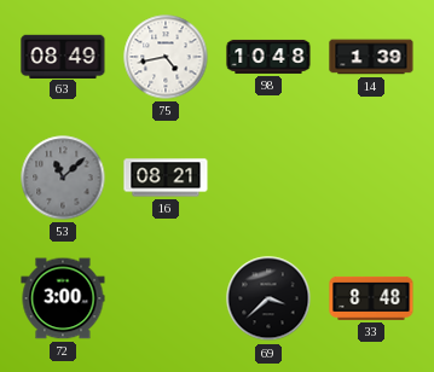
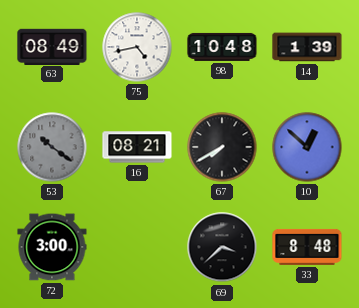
53: 11:08 -> 10:21 (52, 147)
67: none -> 7:40 (222, 147)
10: none -> 12:52 (307, 147)
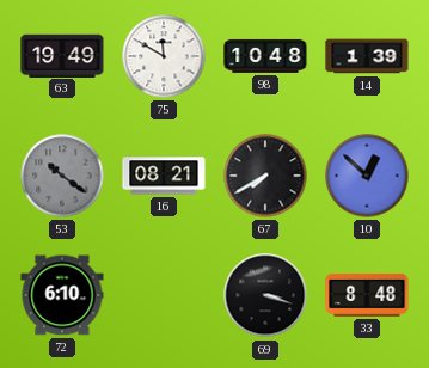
63: 08:49 -> 19:49 (62, 55)
75: 4:43 -> 11:50 (164, 56)
72: 3:00 -> 6:10 (62, 295)
69: 3:38 -> 3:18 (265, 295)
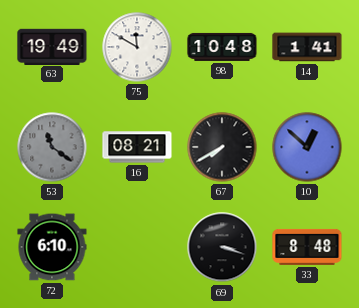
14: 1:39 -> 1:41 (307, 47)
53: 10:21 -> 11:21 (52, 147)
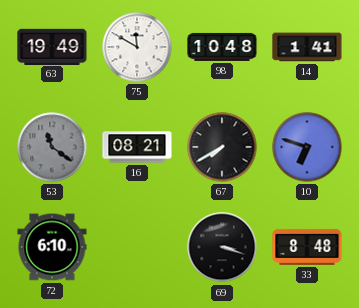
10: 12:52 -> 6:48 (307, 147)
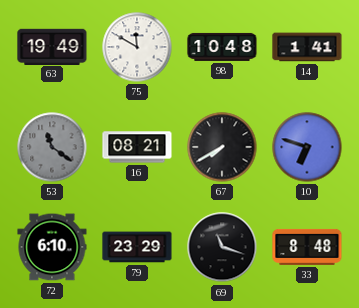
79: none -> 23:29 (137, 247)
69: 3:18 -> 11:18 (222, 247)
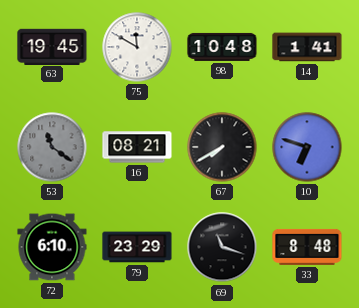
63: 19:49 -> 19:45 (52, 46)
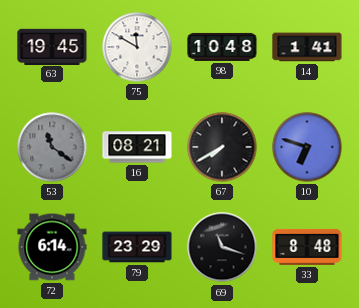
72: 6:10 -> 6:14 (52, 247)
